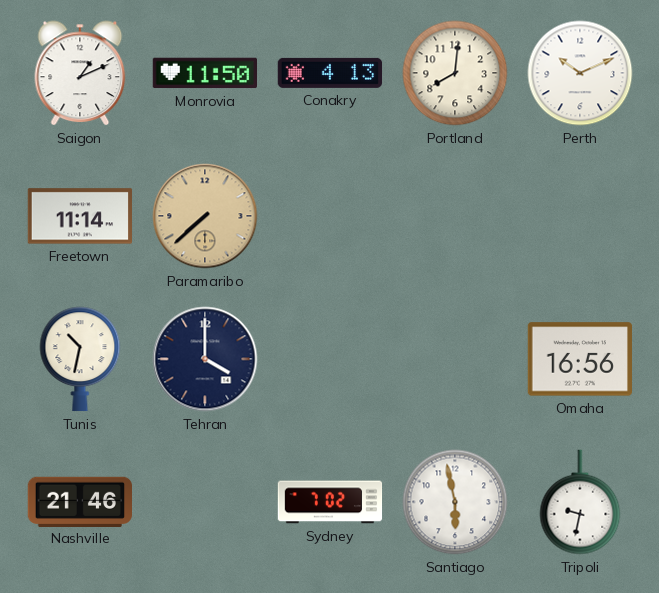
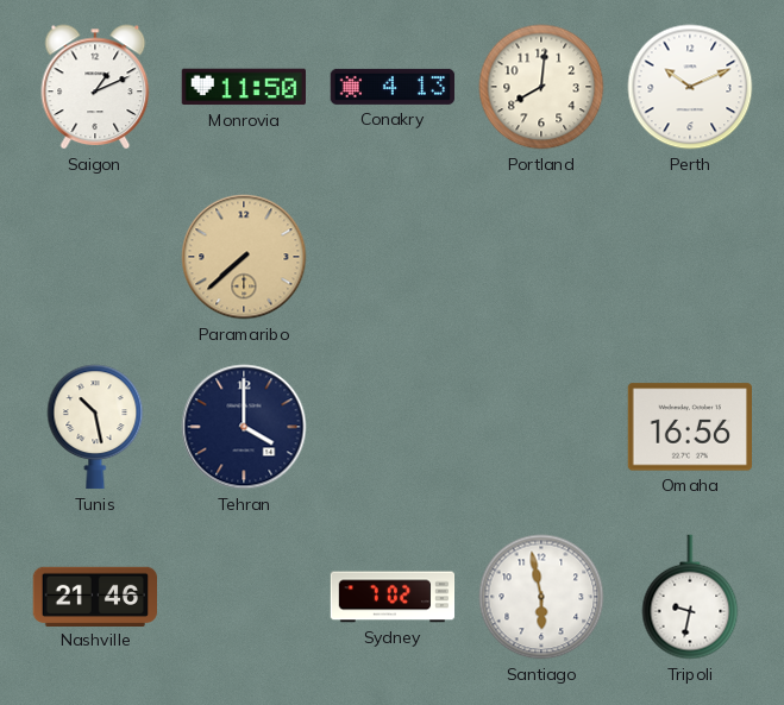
Freetown: 11:14 -> none (80, 216)
Tunis: 10:32 -> 10:28 (95, 427)
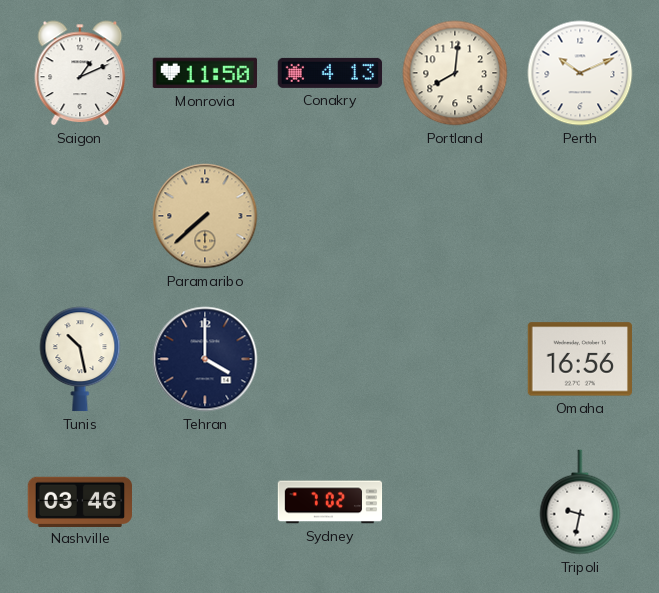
Nashville: 21:46 -> 03:46 (79, 501)
Santiago: 5:58 -> none (541, 597)
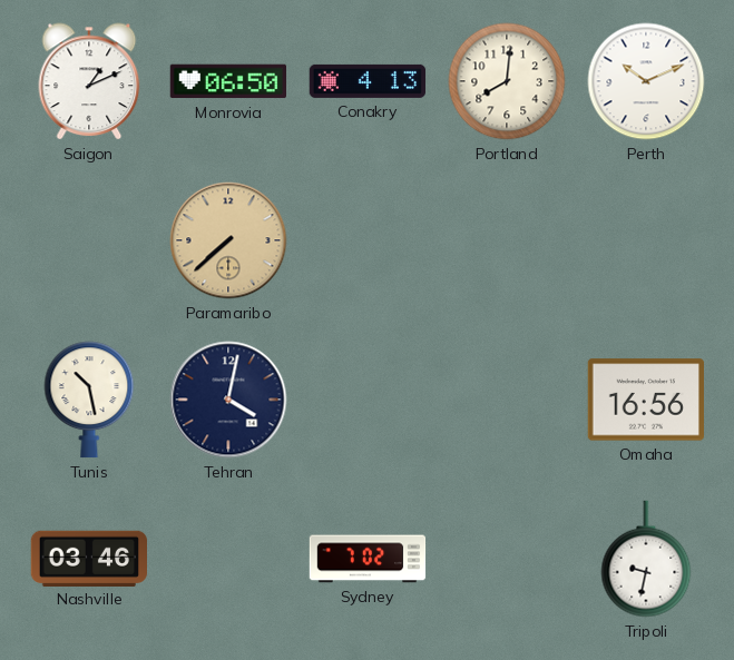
Monrovia: 11:50 -> 06:50 (227, 81)
Tehran: 4:00 -> 4:02 (228, 400)
